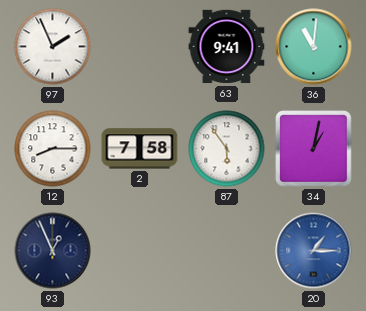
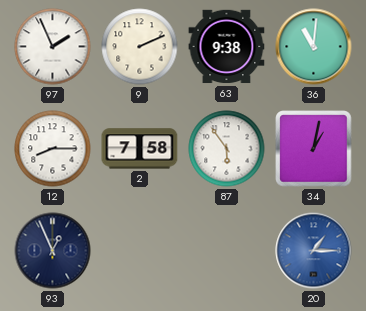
9: none -> 2:11 (140, 47)
63: 9:41 -> 9:38 (227, 47)
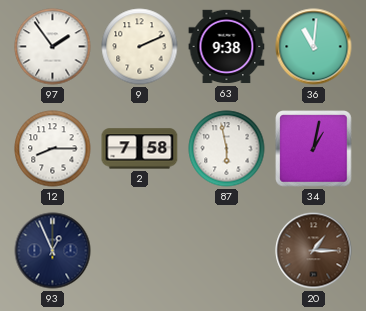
97: 1:56 -> 1:54 (53, 47)
87: 5:54 -> 5:58 (227, 149)
20 dial: blue -> brown (314, 251)
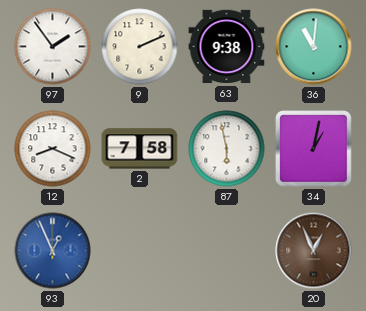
12: 8:15 -> 8:19 (53, 149)
93 dial: navy -> blue (53, 251)
20: 1:15 -> 12:56 (314, 251)
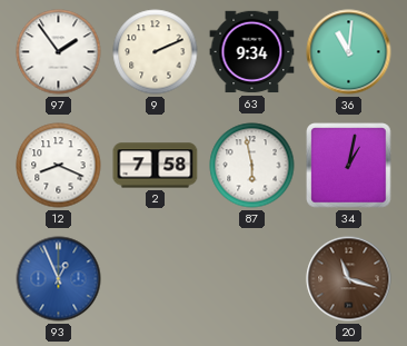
63: 9:38 -> 9:34 (252, 52)
20: 12:56 -> 11:18 (349, 279)
